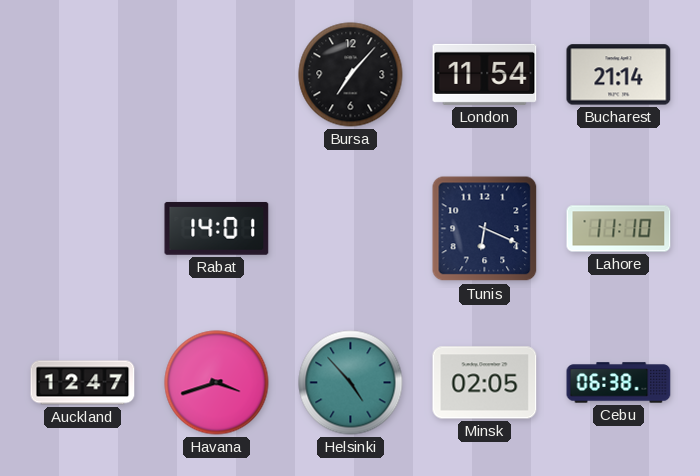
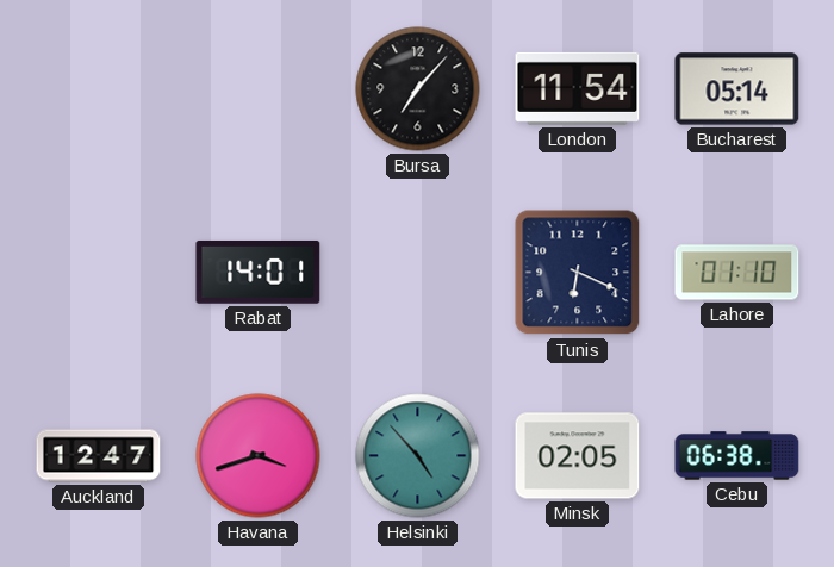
Bucharest: 21:14 -> 05:14 (737, 89)
Lahore: 11:10 -> 01:10 (737, 273)
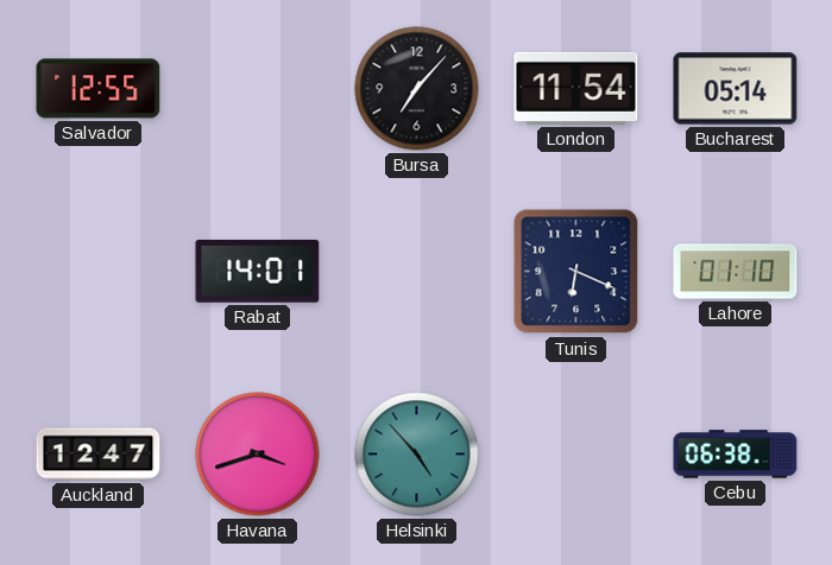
Salvador: none -> 12:55 (99, 89)
Minsk: 02:05 -> none (578, 456)
